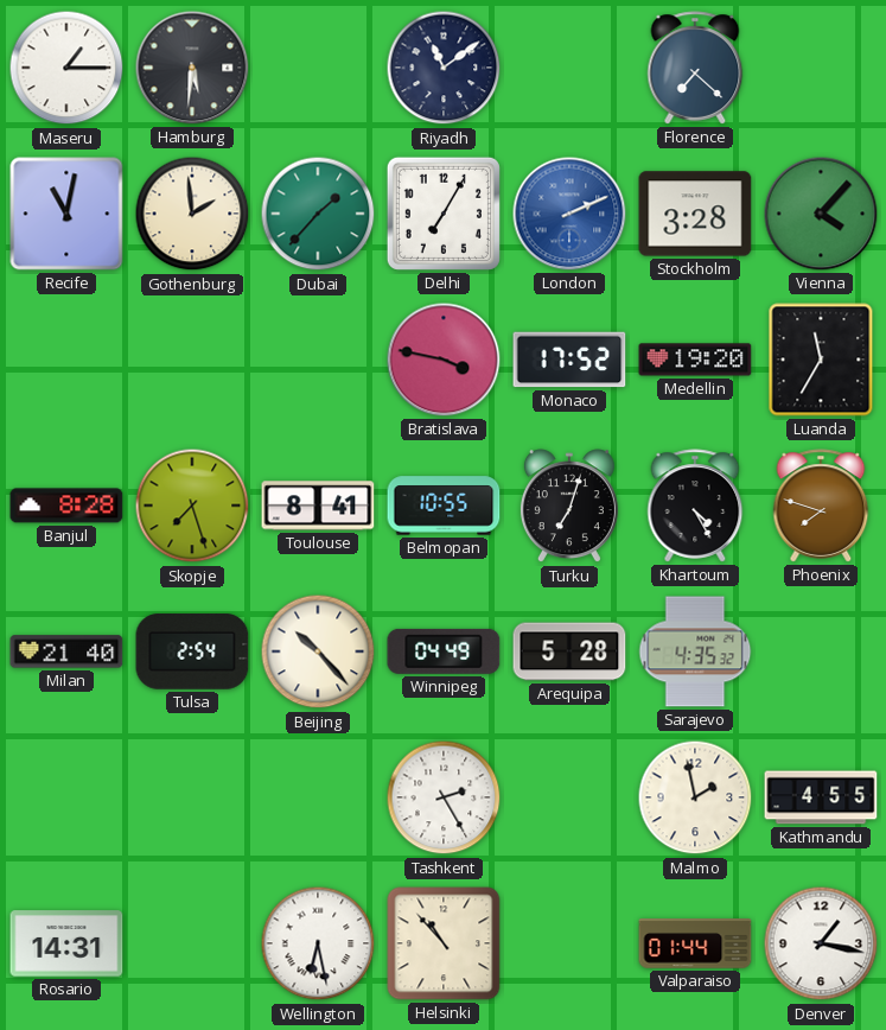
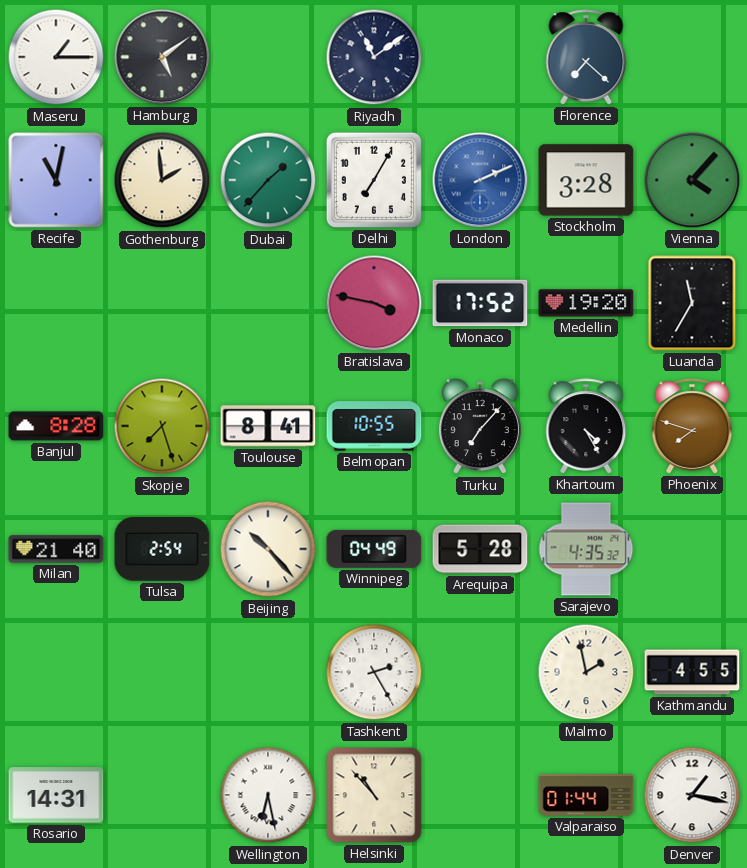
Hamburg: 5:31 -> 5:09 (162, 57)
Turku: 7:03 -> 7:07 (480, 427)
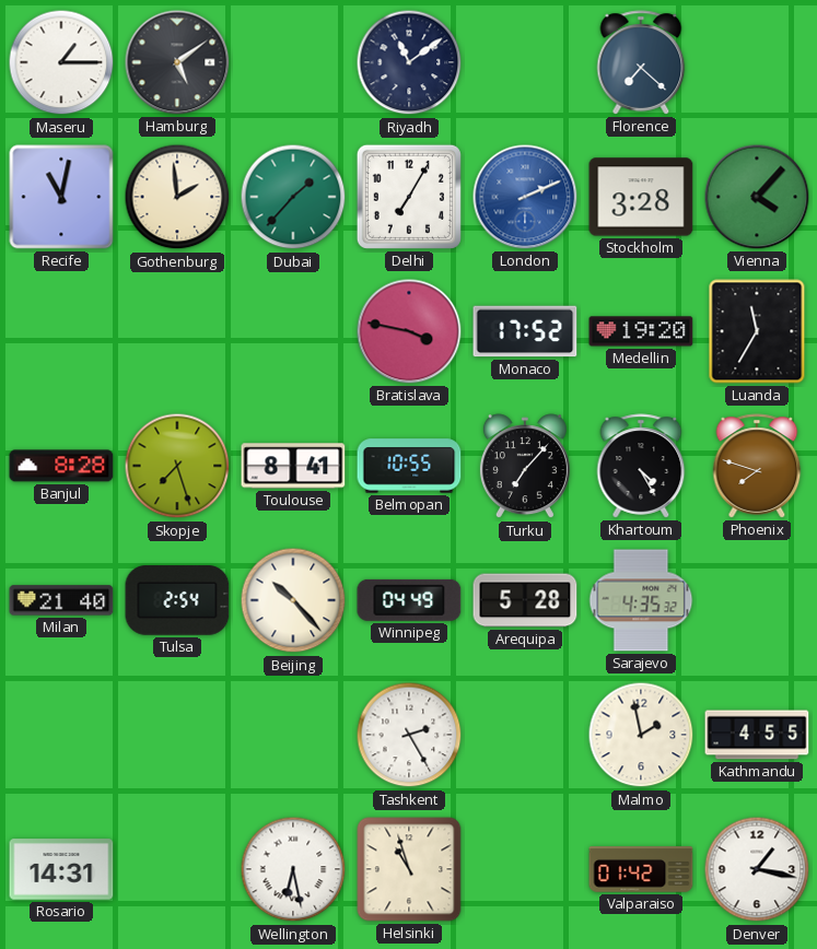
Helsinki: 10:53 -> 10:57 (409, 869)
Valparaiso: 01:44 -> 01:42 (641, 869)
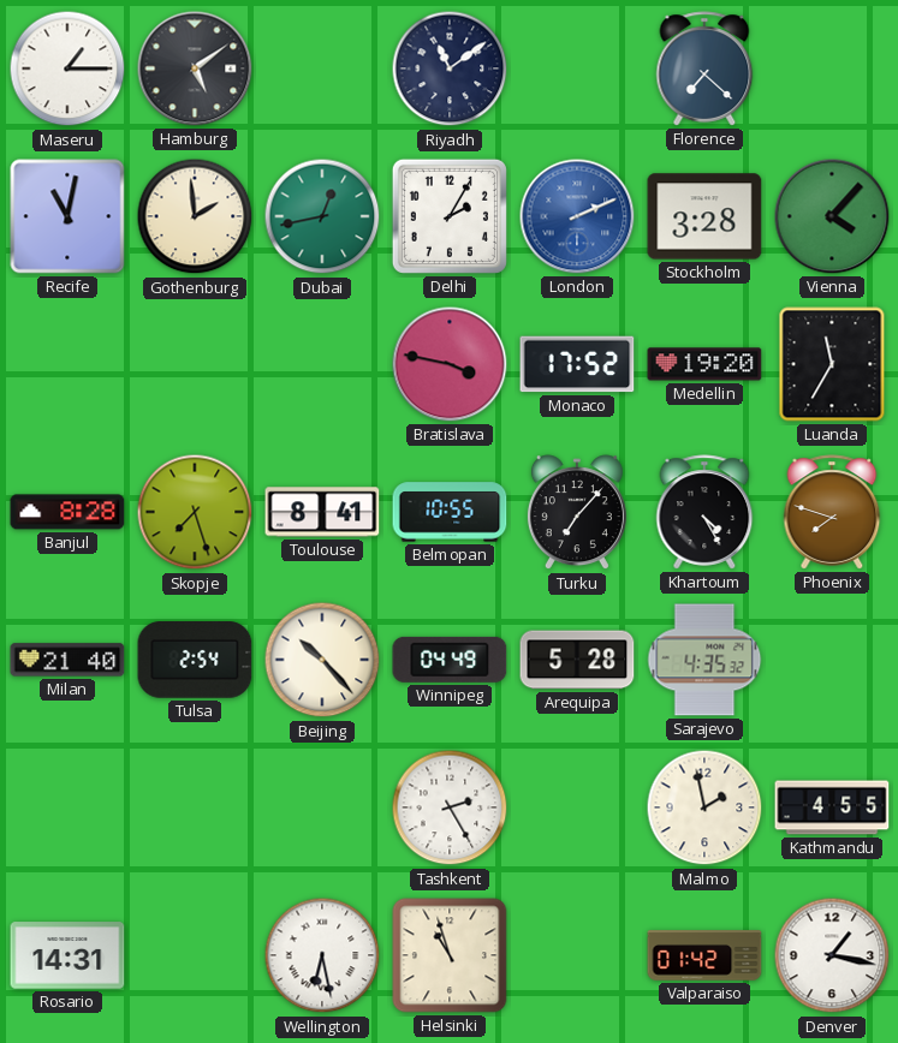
Dubai: 1:37 -> 12:43 (322, 216)
Delhi: 7:05 -> 2:05 (450, 216)
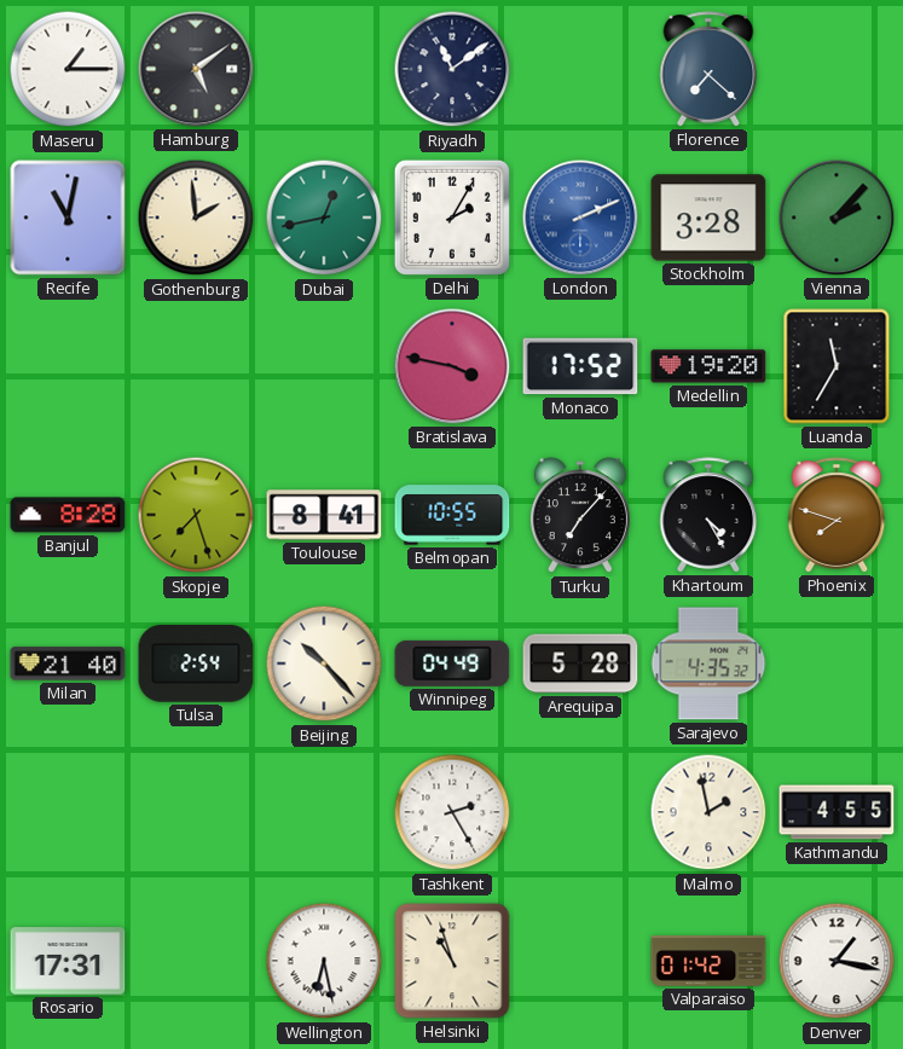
Vienna: 4:07 -> 2:07 (837, 218)
Rosario: 14:31 -> 17:31 (68, 961)
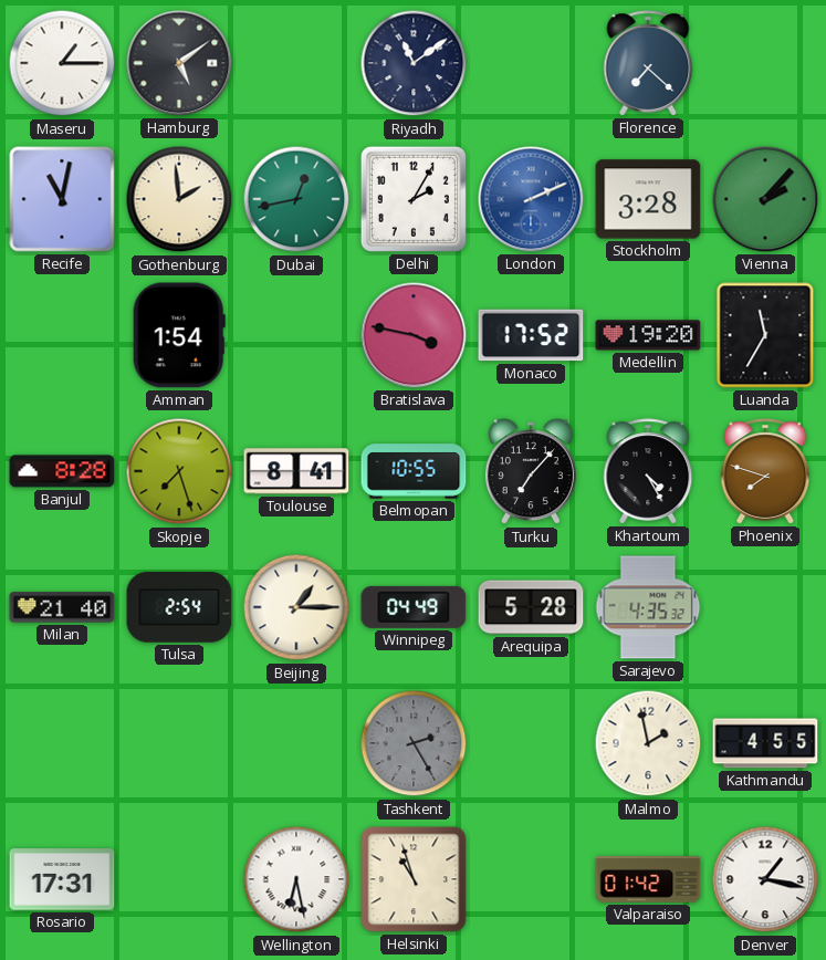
Amman: none -> 1:54 (179, 335)
Beijing: 10:23 -> 1:15 (296, 607)
Tashkent dial: white -> grey (414, 743)
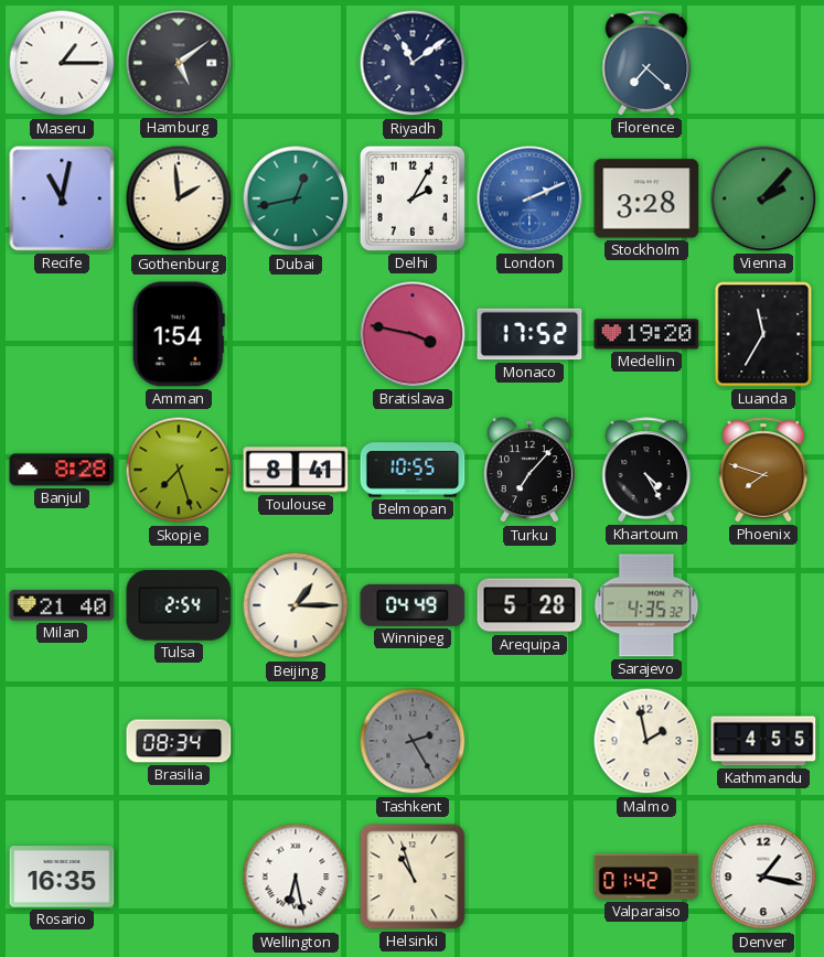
Brasilia: none -> 08:34 (179, 741)
Rosario: 17:31 -> 16:35 (62, 877)
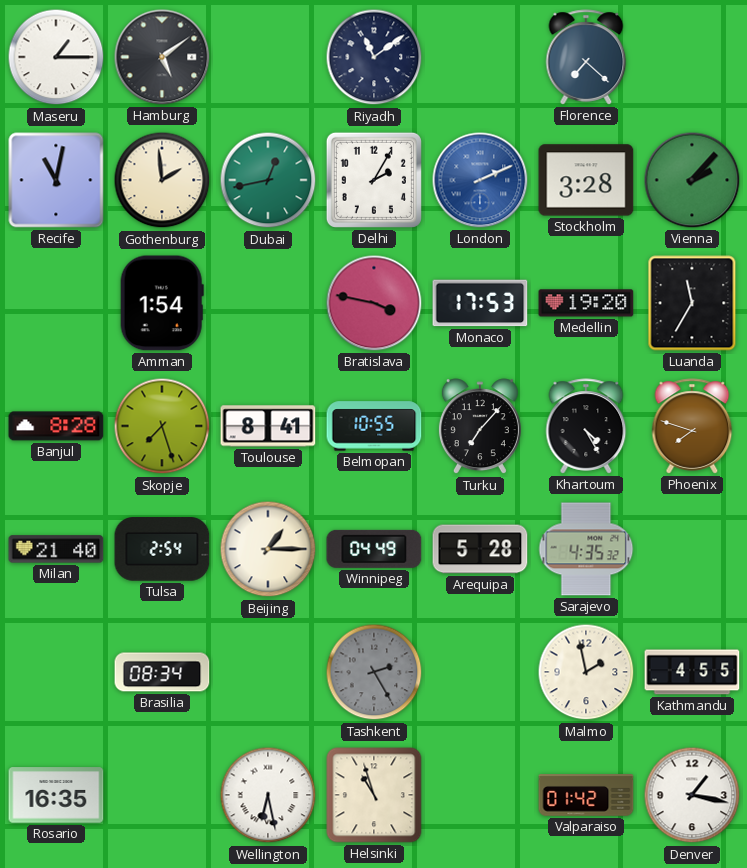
Monaco: 17:52 -> 17:53 (480, 303)
